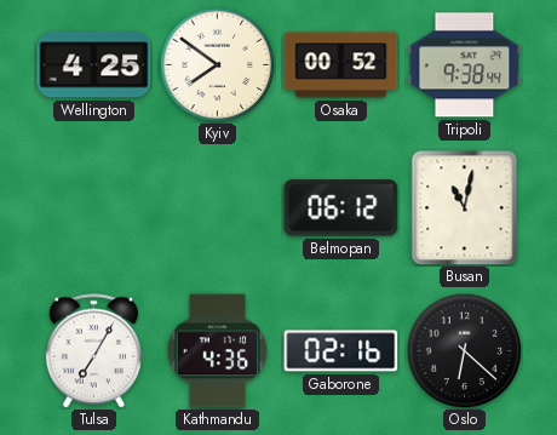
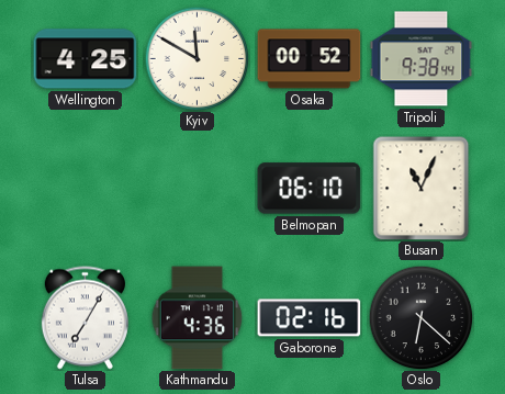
Kyiv: 7:51 -> 11:50 (197, 58)
Belmopan: 06:12 -> 06:10 (310, 189)
Busan: 11:02 -> 11:04 (422, 189)
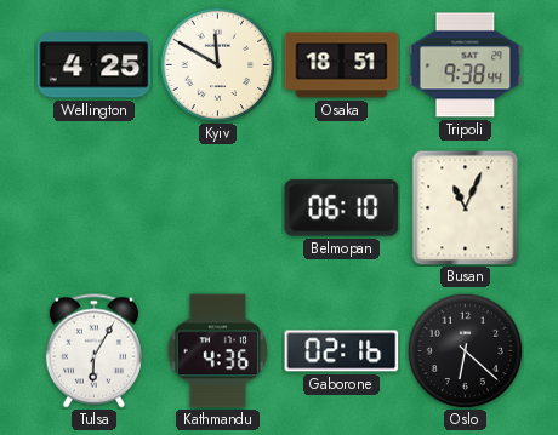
Osaka: 00:52 -> 18:51 (342, 65)
Tulsa: 7:05 -> 6:05 (93, 351)
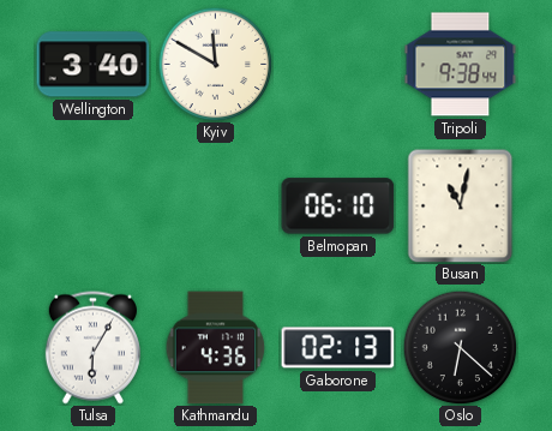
Wellington: 4:25 -> 3:40 (94, 65)
Osaka: 18:51 -> none (342, 65)
Busan: 11:04 -> 11:02 (461, 206)
Gaborone: 02:16 -> 02:13 (338, 348)
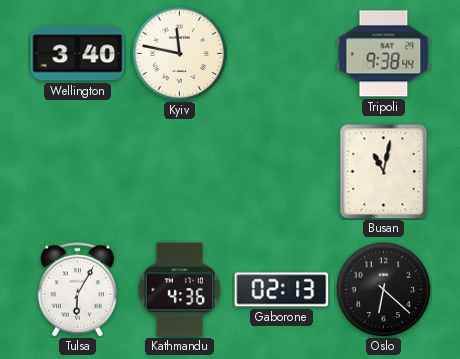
Kyiv: 11:50 -> 11:47 (179, 53)
Belmopan: 06:10 -> none (338, 206)
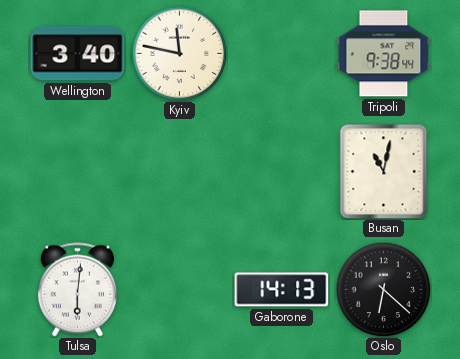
Tulsa: 6:05 -> 6:01 (77, 290)
Kathmandu: 4:36 -> none (180, 290)
Gaborone: 02:13 -> 14:13 (282, 290)
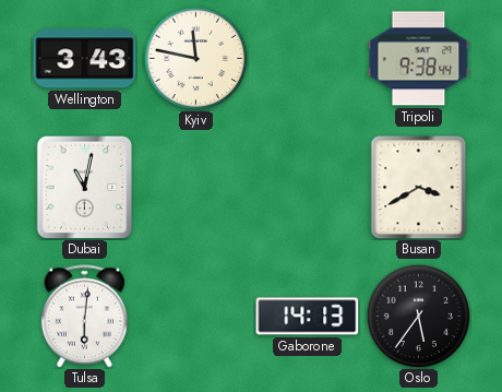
Wellington: 3:40 -> 3:43 (85, 59)
Dubai: none -> 11:02 (85, 187)
Busan: 11:02 -> 3:40 (419, 188)
Oslo: 6:22 -> 5:36 (418, 316)
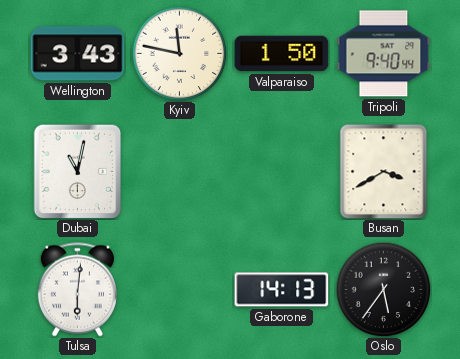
Valparaiso: none -> 1:50 (282, 54)
Tripoli: 9:38 -> 9:40 (384, 54)
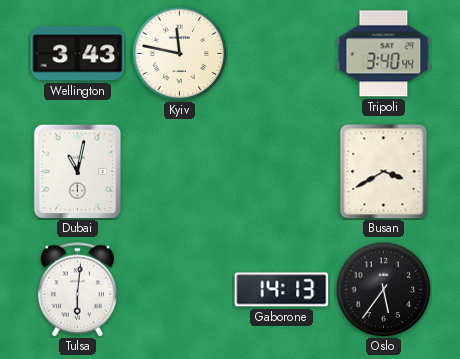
Valparaiso: 1:50 -> none (282, 54)
Tripoli: 9:40 -> 3:40 (384, 54)
